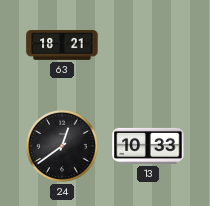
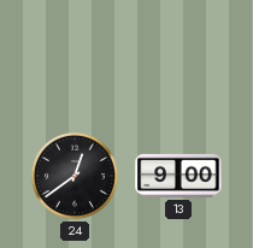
63: 18:21 -> none (62, 46)
13: 10:33 -> 9:00 (178, 176)
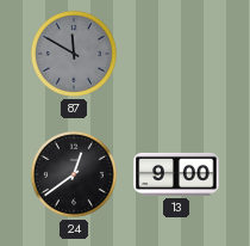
87: none -> 11:50 (74, 54)
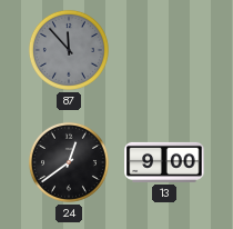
87: 11:50 -> 11:53 (69, 50)
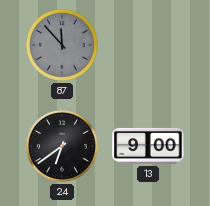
24: 12:39 -> 6:39 (62, 146)
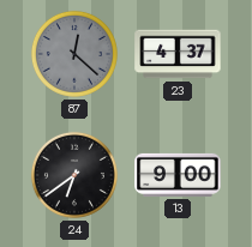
87: 11:53 -> 12:22 (74, 54)
23: none -> 4:37 (178, 54)
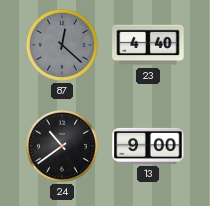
23: 4:37 -> 4:40 (148, 45)
24: 6:39 -> 10:39 (62, 146)
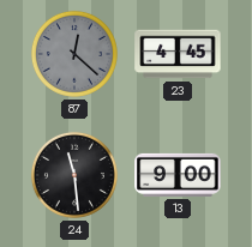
23: 4:40 -> 4:45 (178, 54)
24: 10:39 -> 11:29 (74, 175)
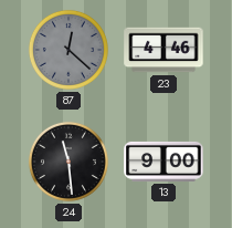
23: 4:45 -> 4:46 (164, 50)
